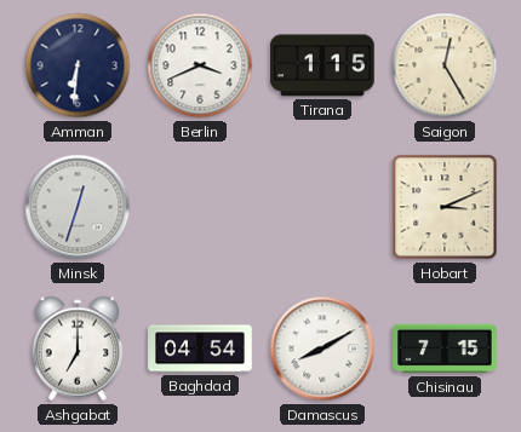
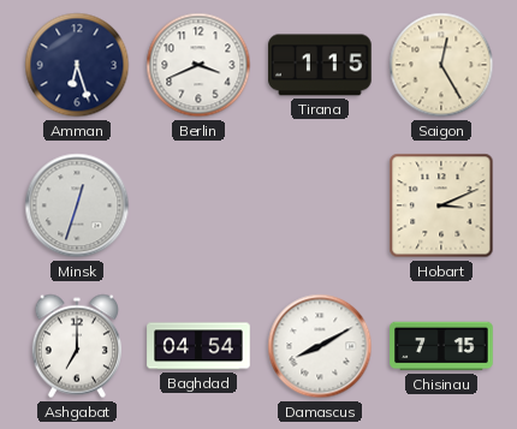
Amman: 6:31 -> 6:27 (77, 65)
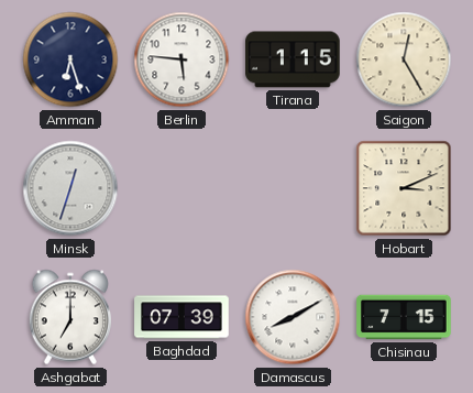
Berlin: 3:41 -> 5:46 (182, 59)
Baghdad: 04:54 -> 07:39 (182, 317)
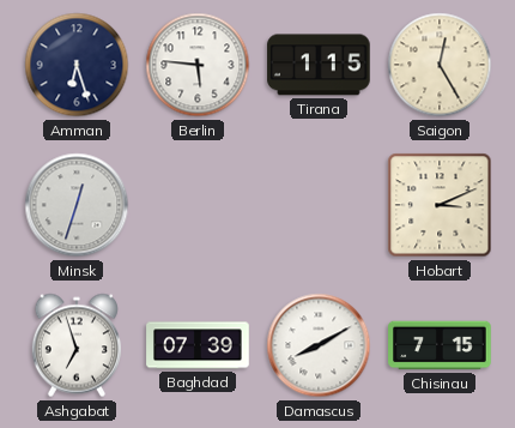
Ashgabat: 7:00 -> 6:57 (77, 345)
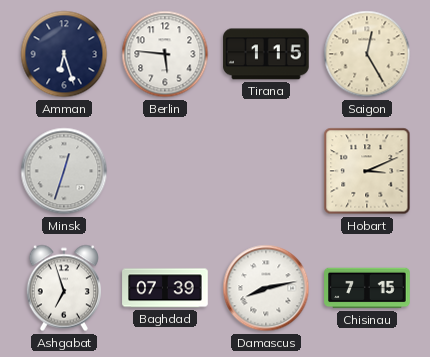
Damascus: 8:10 -> 8:13 (266, 288)
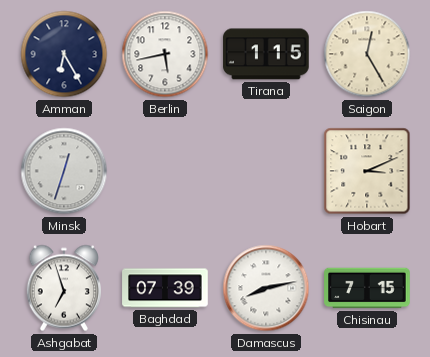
Amman: 6:27 -> 6:25 (64, 54)
Berlin: 5:46 -> 5:43 (165, 54)
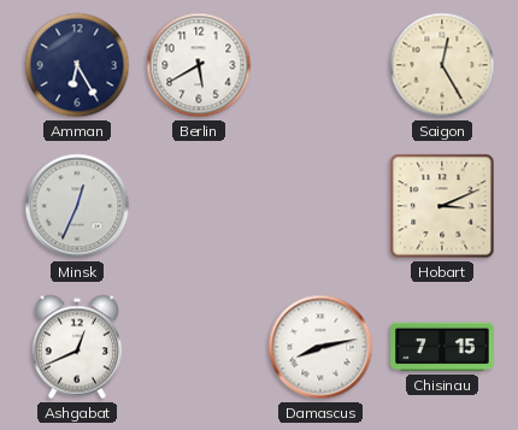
Berlin: 5:43 -> 5:40 (199, 65)
Tirana: 1:15 -> none (266, 54)
Minsk: 12:33 -> 12:34 (77, 206)
Ashgabat: 6:57 -> 12:41 (77, 347)
Baghdad: 07:39 -> none (165, 288)
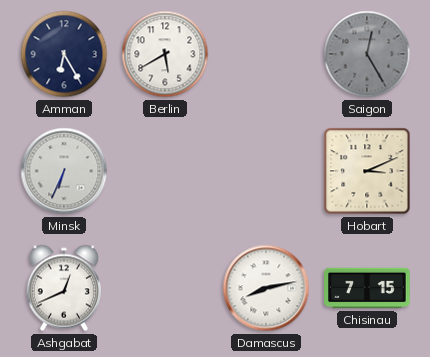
Saigon dial: cream -> grey (367, 54)
Minsk: 12:34 -> 6:34 (64, 171)
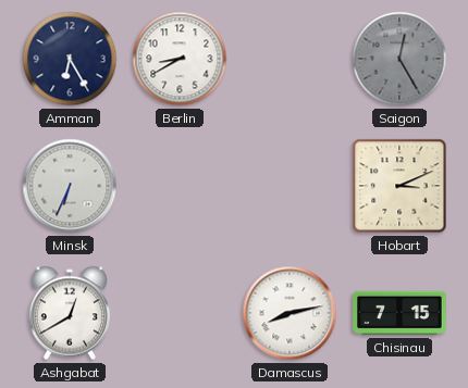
Berlin: 5:40 -> 8:40 (180, 59)
Ashgabat: 12:41 -> 12:40 (70, 313)
